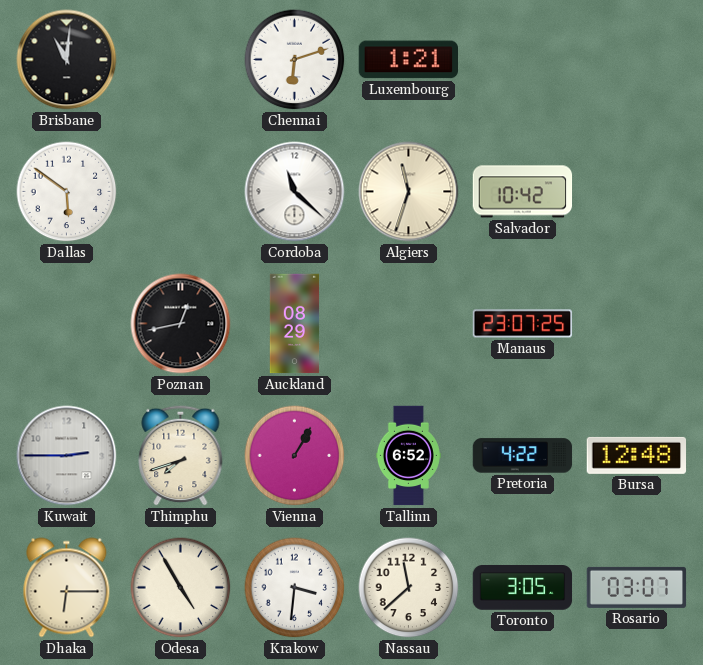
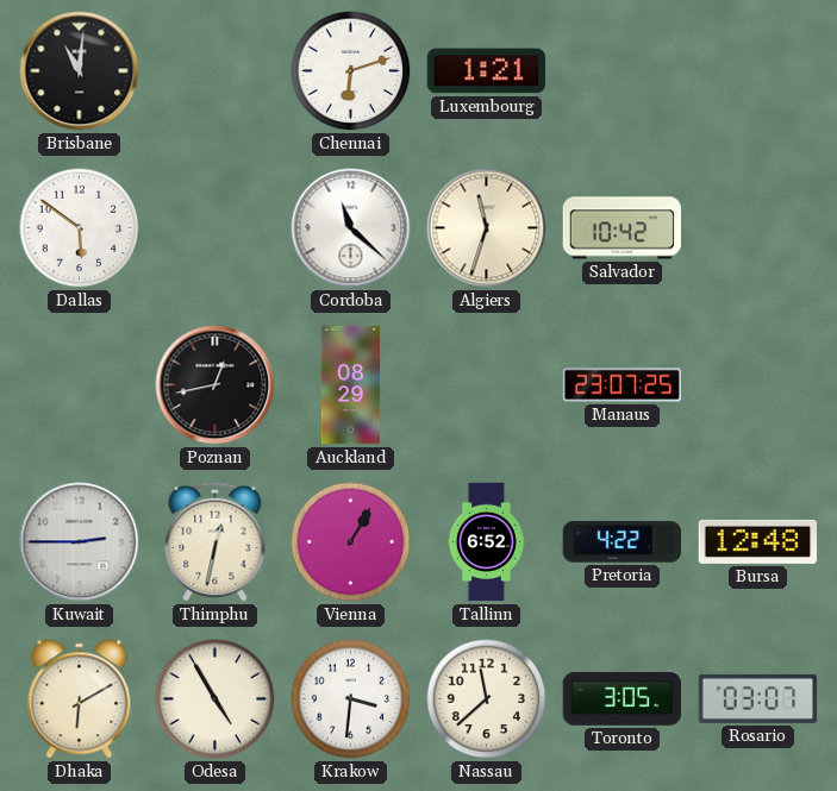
Thimphu: 7:42 -> 12:32 (216, 541)
Dhaka: 6:15 -> 6:10 (80, 699)
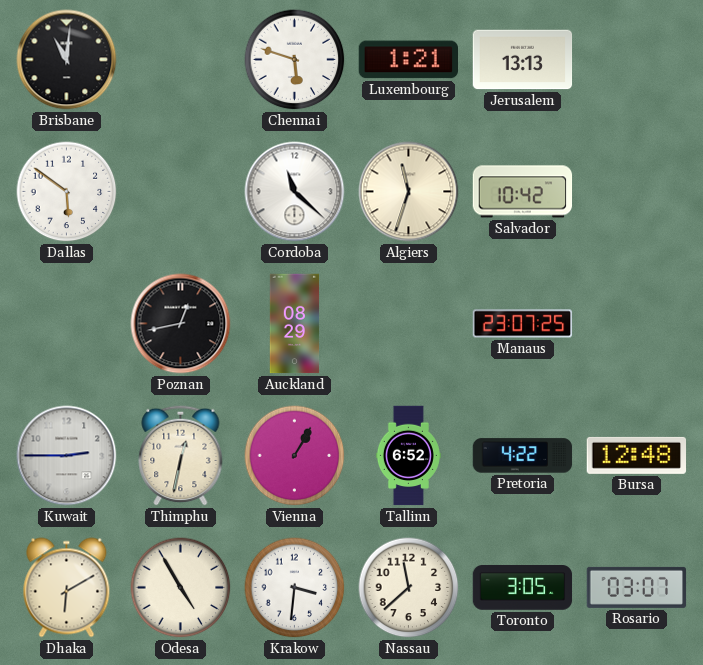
Chennai: 6:12 -> 5:48 (295, 60)
Jerusalem: none -> 13:13 (523, 60)
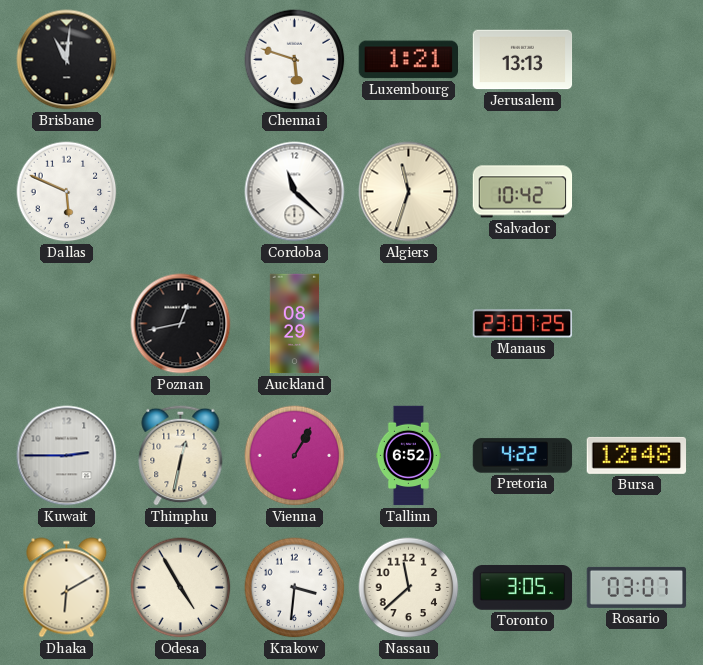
Dallas: 5:51 -> 5:49 (67, 192)
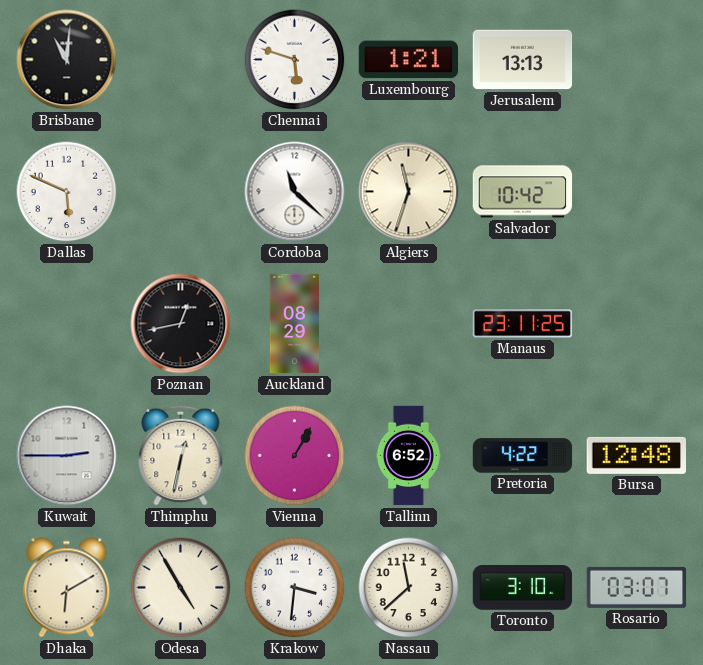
Manaus: 23:07 -> 23:11 (523, 324)
Toronto: 3:05 -> 3:10 (523, 588)
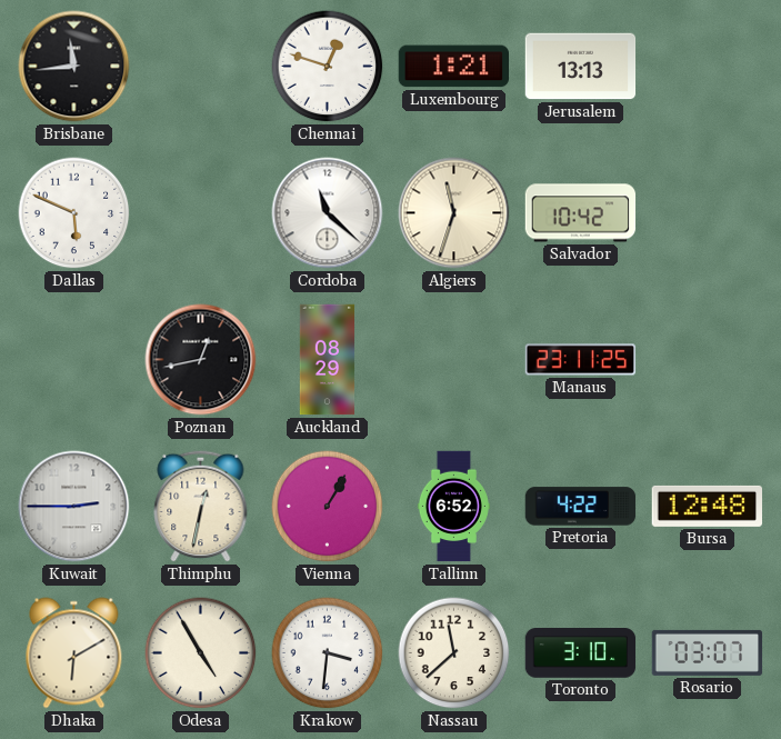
Brisbane: 11:01 -> 11:44 (74, 67)
Chennai: 5:48 -> 12:48 (328, 67)
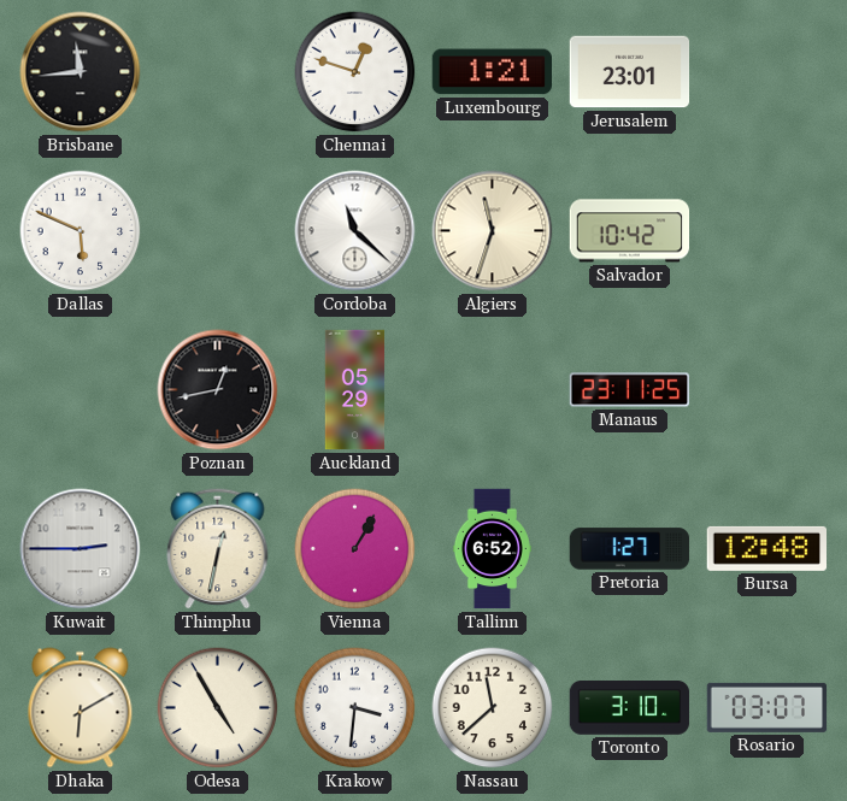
Jerusalem: 13:13 -> 23:01 (630, 72)
Auckland: 08:29 -> 05:29 (355, 390)
Pretoria: 4:22 -> 1:27 (630, 549)
